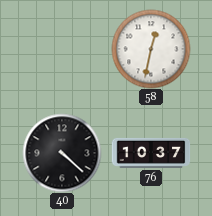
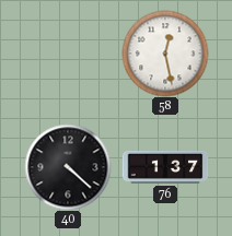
58: 12:32 -> 12:28 (165, 54)
76: 10:37 -> 1:37 (165, 167)
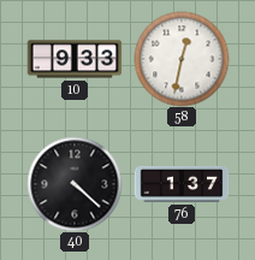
10: none -> 9:33 (75, 59)
58: 12:28 -> 12:32 (182, 59)
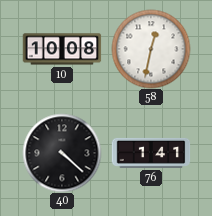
10: 9:33 -> 10:08 (62, 49)
76: 1:37 -> 1:41 (151, 153)
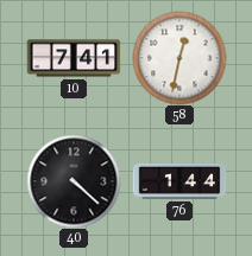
10: 10:08 -> 7:41 (74, 58)
76: 1:41 -> 1:44 (179, 181)
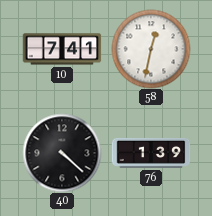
76: 1:44 -> 1:39 (151, 153)
